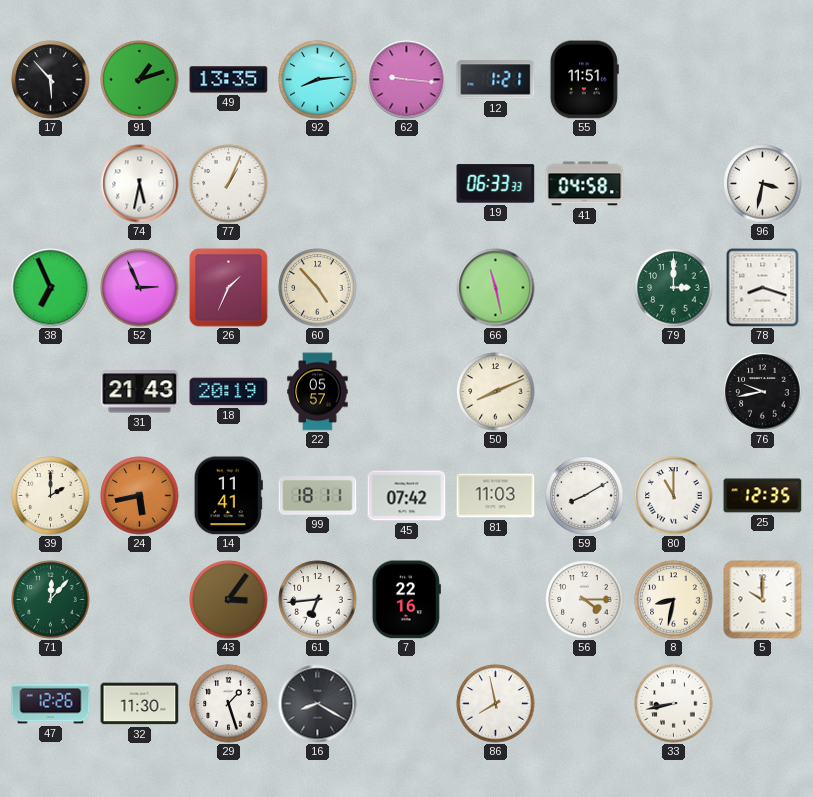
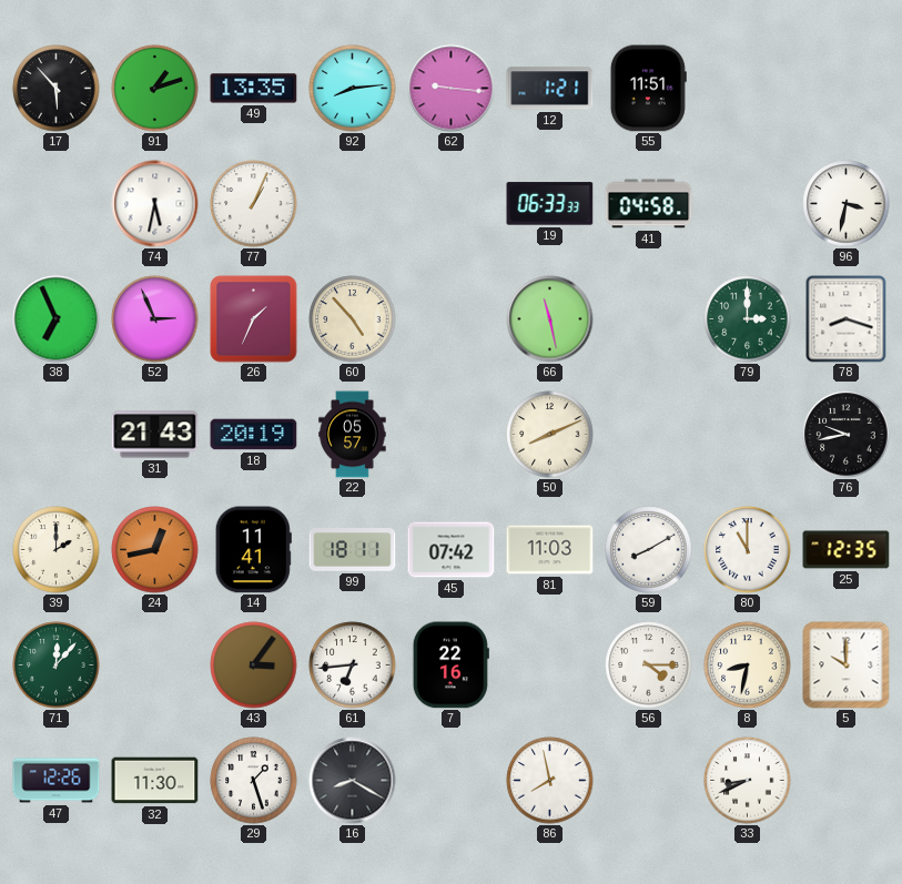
24: 5:43 -> 12:43 (155, 550)
33: 8:43 -> 8:41 (748, 781)
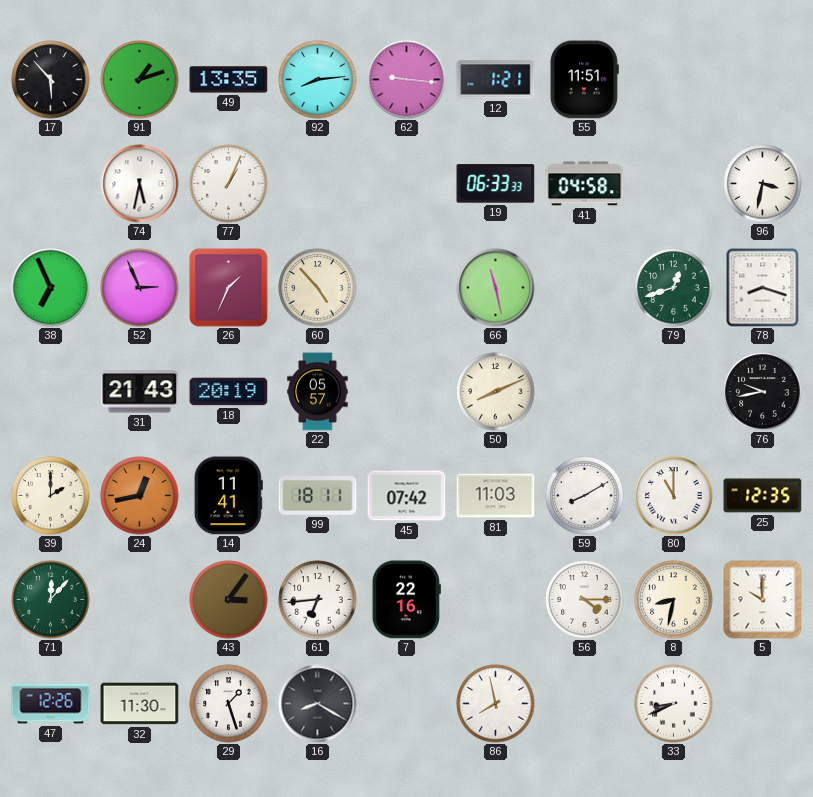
79: 3:00 -> 12:42 (674, 288)
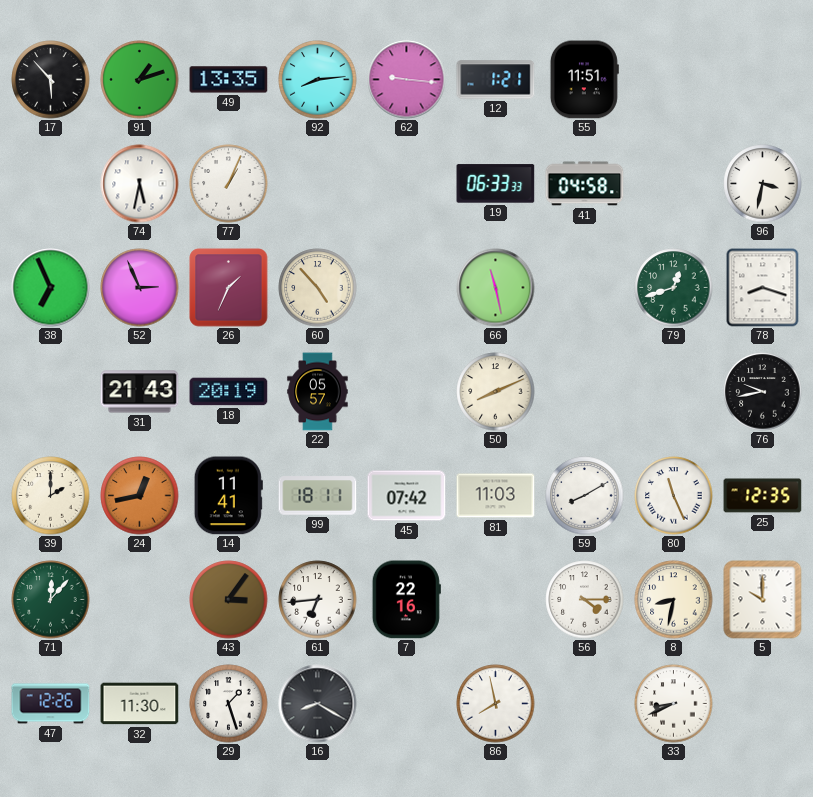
80: 11:00 -> 11:26 (674, 496)
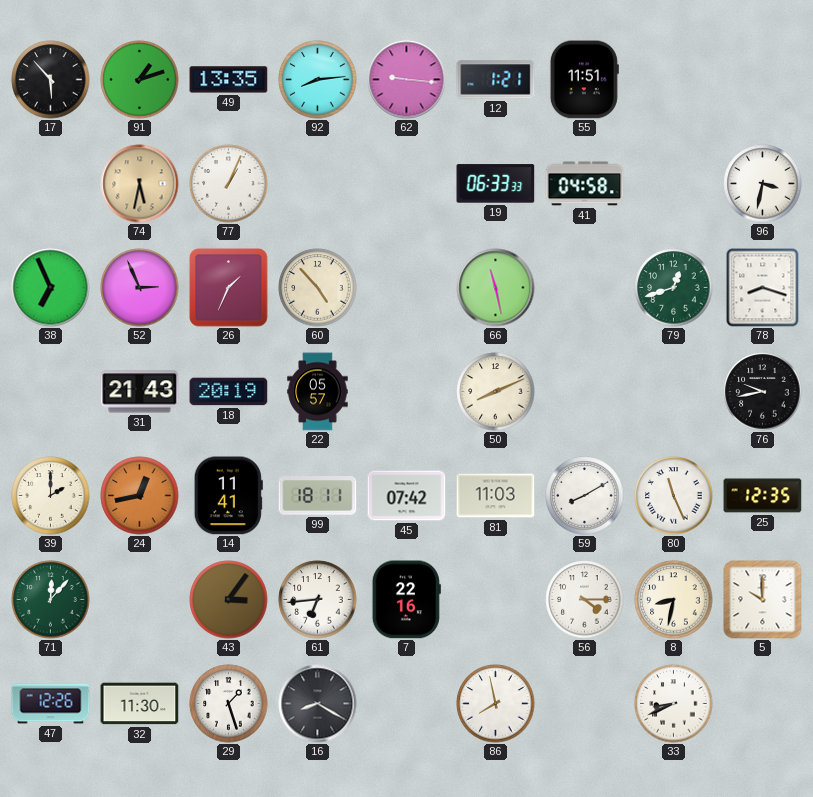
74 dial: white -> champagne (140, 184)
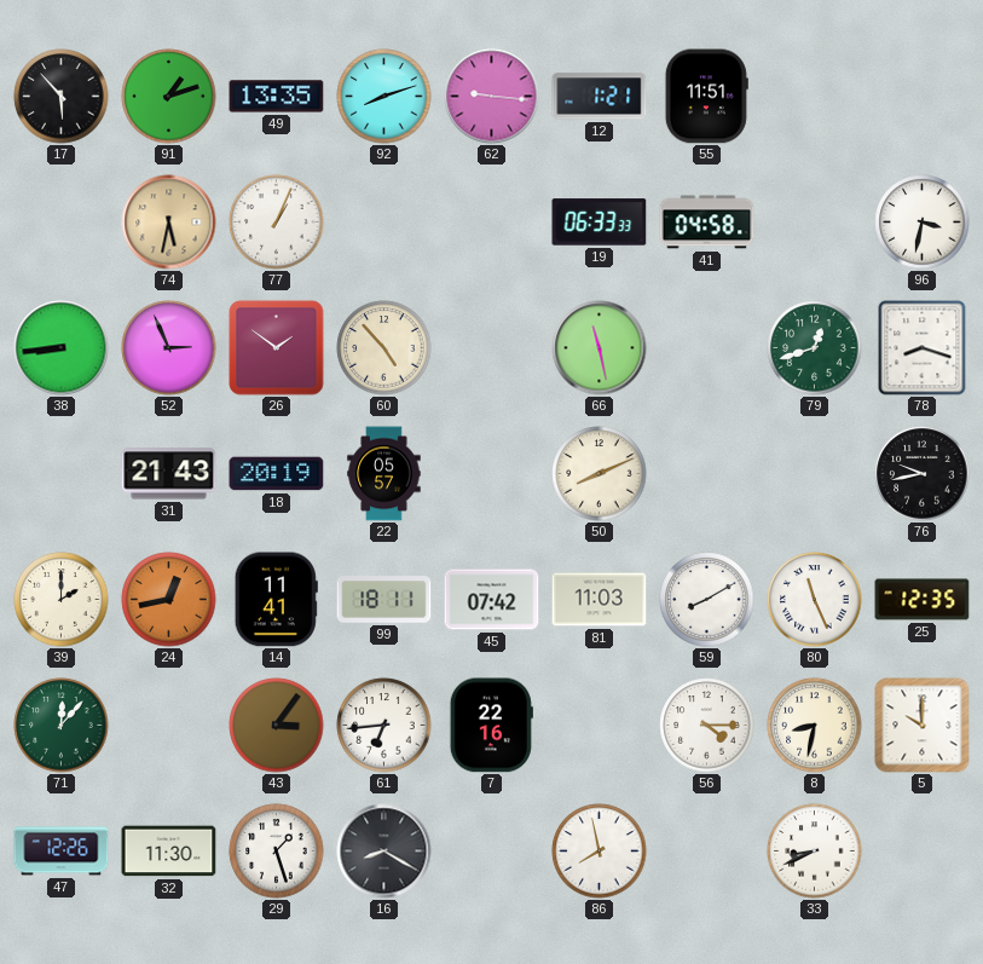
92: 8:14 -> 8:12 (384, 97)
38: 6:56 -> 8:44 (62, 348)
26: 1:34 -> 1:51 (277, 348)
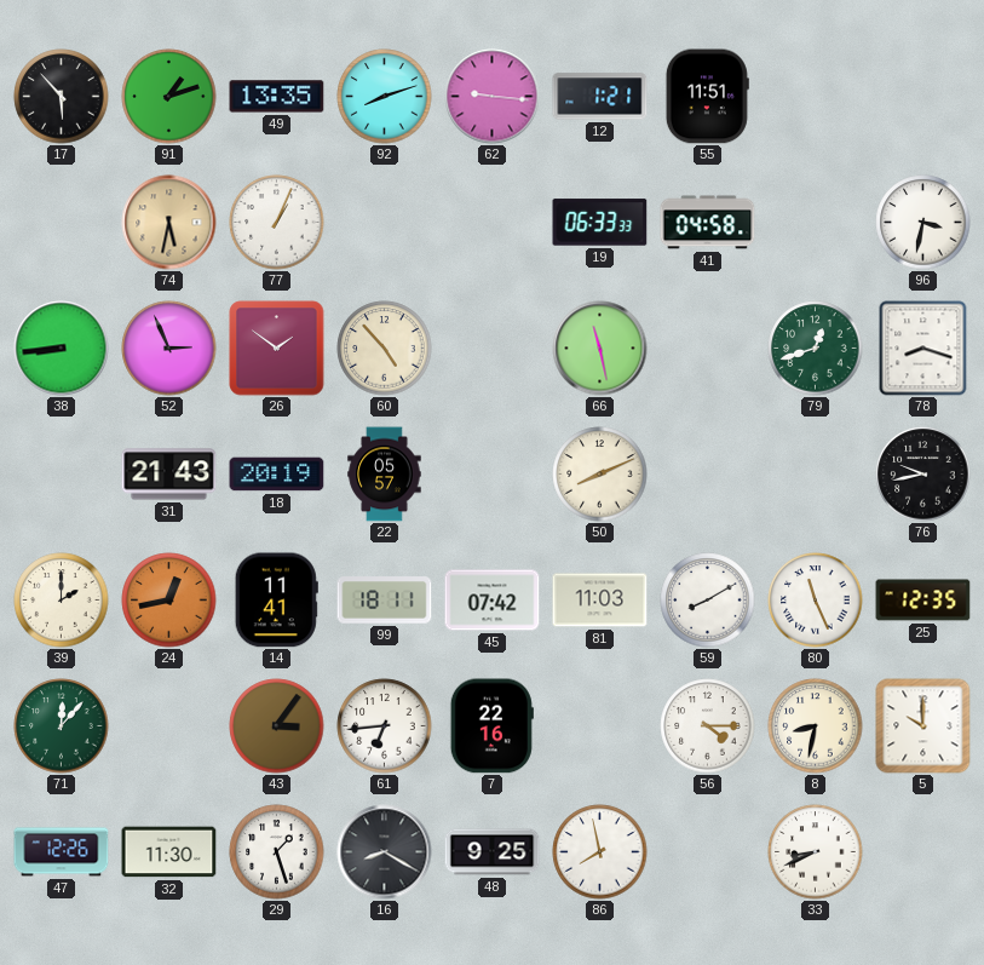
48: none -> 9:25 (493, 852)
